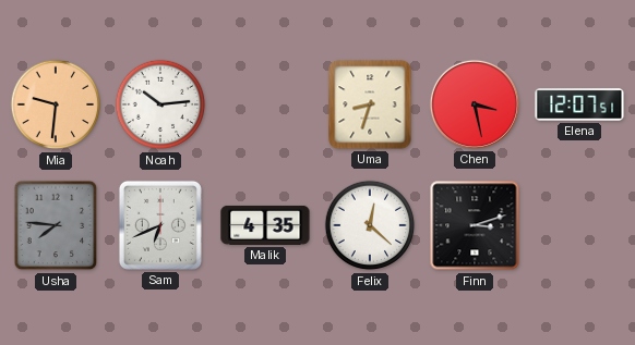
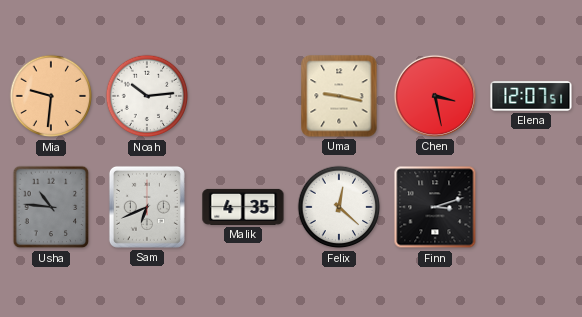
Uma: 8:33 -> 9:17 (339, 96)
Usha: 7:46 -> 10:46 (51, 207)
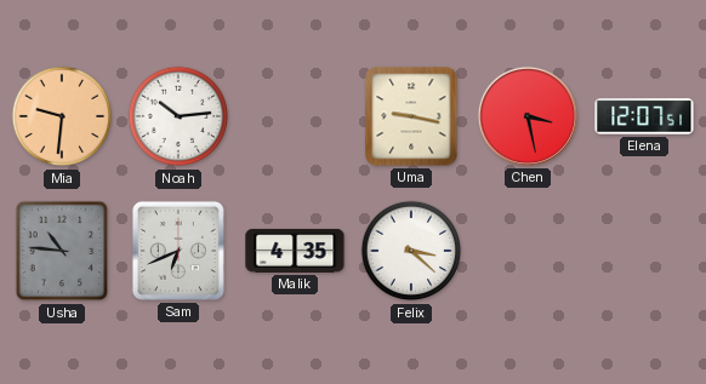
Felix: 12:22 -> 3:22 (411, 251)
Finn: 3:12 -> none (435, 207)
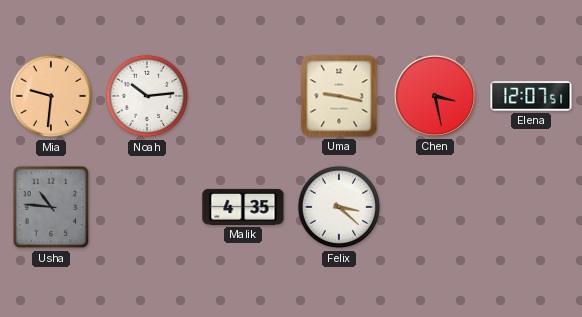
Sam: 6:41 -> none (178, 251)
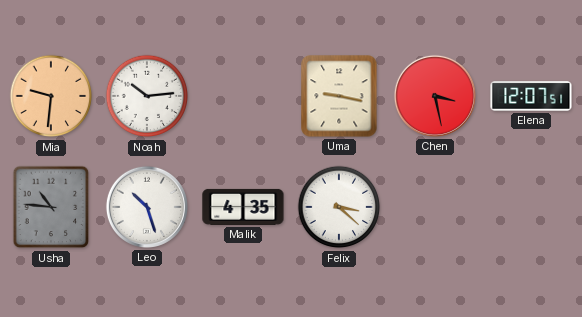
Leo: none -> 10:27 (147, 207)
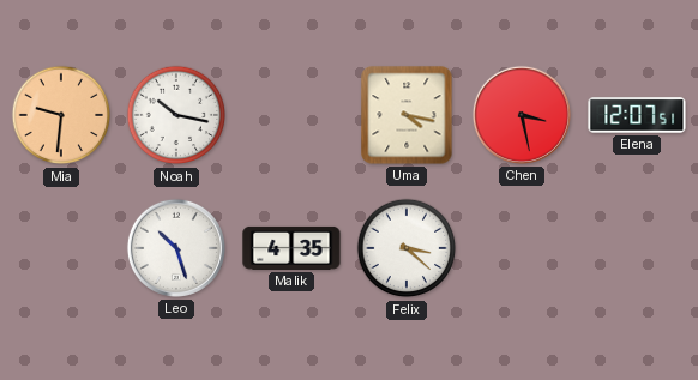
Noah: 10:14 -> 10:17 (176, 115)
Uma: 9:17 -> 4:17 (407, 115)
Usha: 10:46 -> none (51, 207)
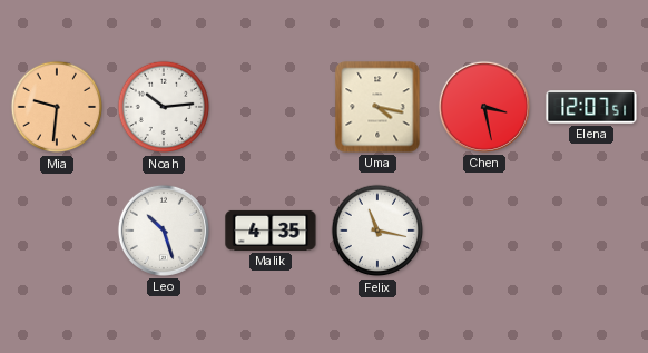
Noah: 10:17 -> 10:14 (164, 107)
Felix: 3:22 -> 11:17 (377, 231)
